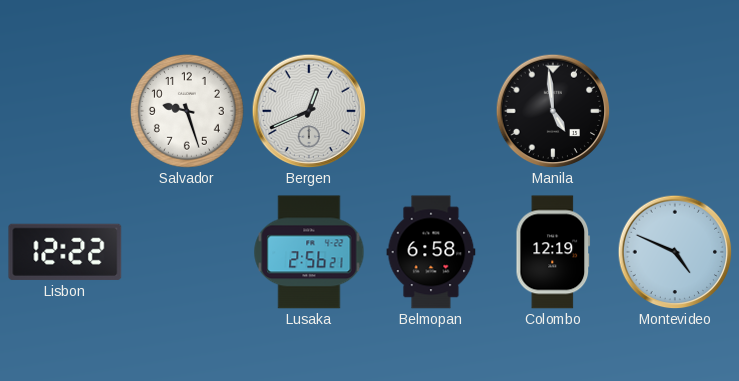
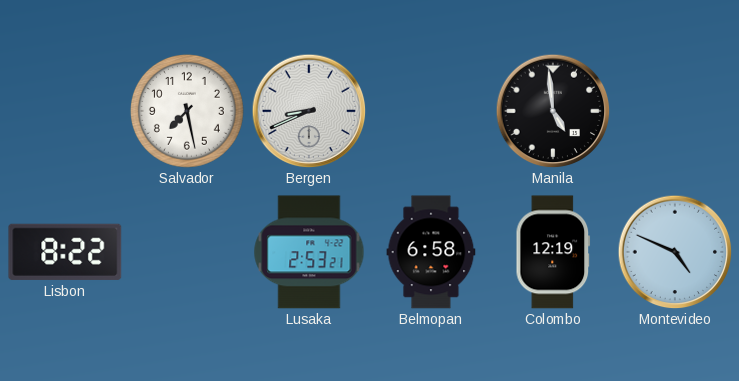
Salvador: 9:27 -> 7:28 (187, 111)
Bergen: 12:41 -> 8:41 (309, 111)
Lisbon: 12:22 -> 8:22 (65, 252)
Lusaka: 2:56 -> 2:53 (309, 252)
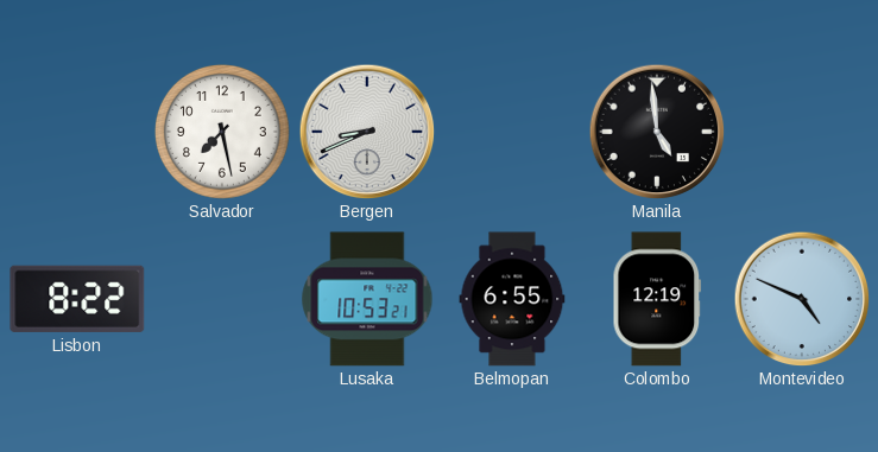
Lusaka: 2:53 -> 10:53 (367, 299)
Belmopan: 6:58 -> 6:55 (512, 299)
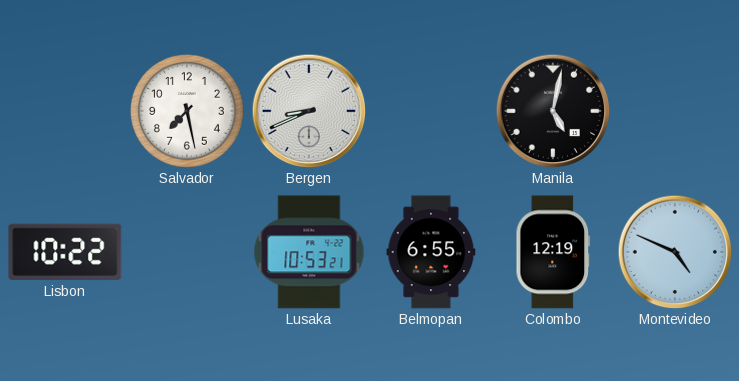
Manila: 4:59 -> 5:02 (553, 111)
Lisbon: 8:22 -> 10:22 (65, 252)
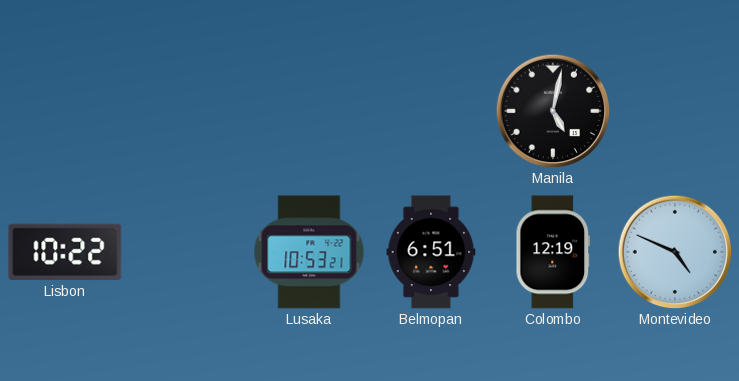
Salvador: 7:28 -> none (187, 111)
Bergen: 8:41 -> none (309, 111)
Belmopan: 6:55 -> 6:51 (431, 252)
